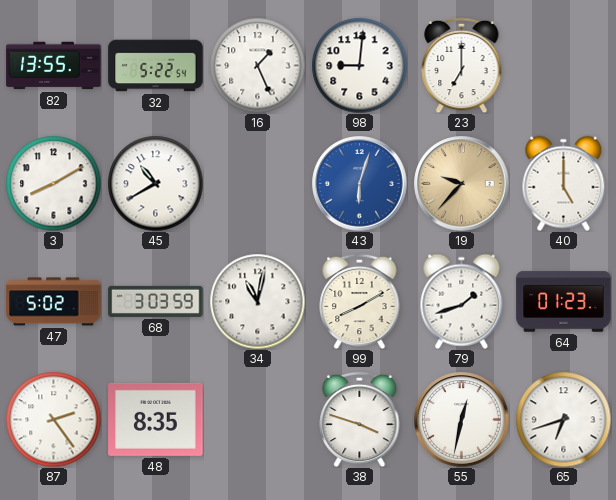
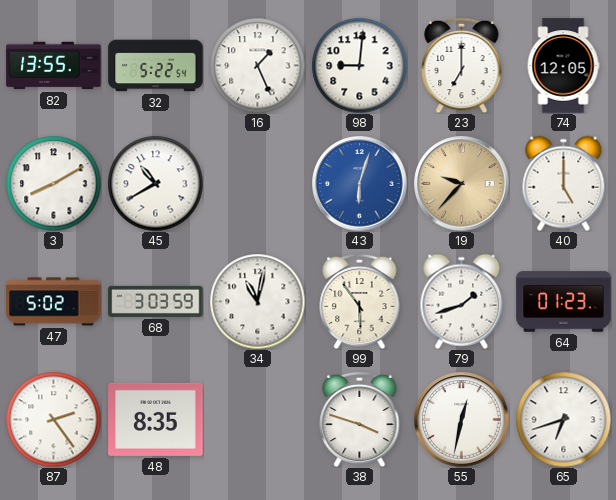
74: none -> 12:05 (563, 66)
99: 8:10 -> 5:54 (360, 301)
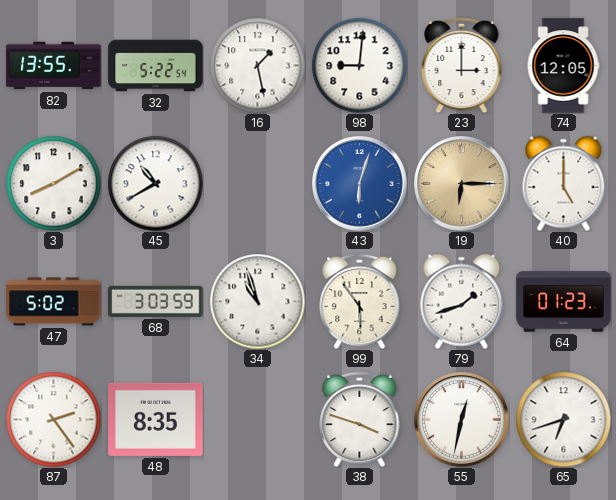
16: 1:26 -> 1:28 (257, 65)
23: 7:00 -> 3:00 (462, 65)
19: 9:37 -> 6:15 (462, 184)
34: 11:02 -> 10:57 (257, 301)
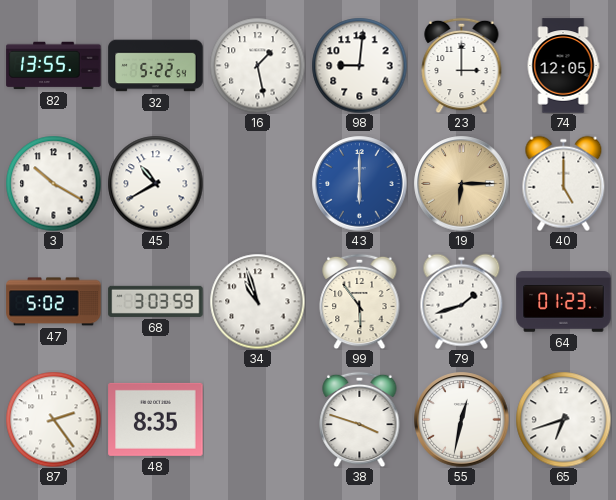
3: 8:10 -> 10:20 (53, 183)
43: 6:03 -> 6:00 (360, 184)
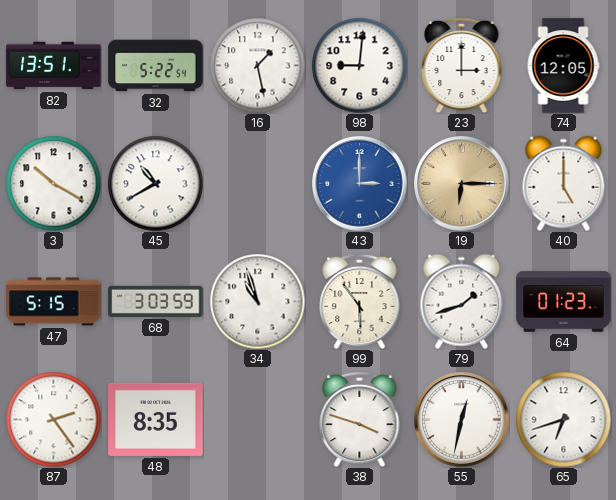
82: 13:55 -> 13:51 (54, 66)
43: 6:00 -> 3:00 (360, 184)
47: 5:02 -> 5:15 (54, 302)
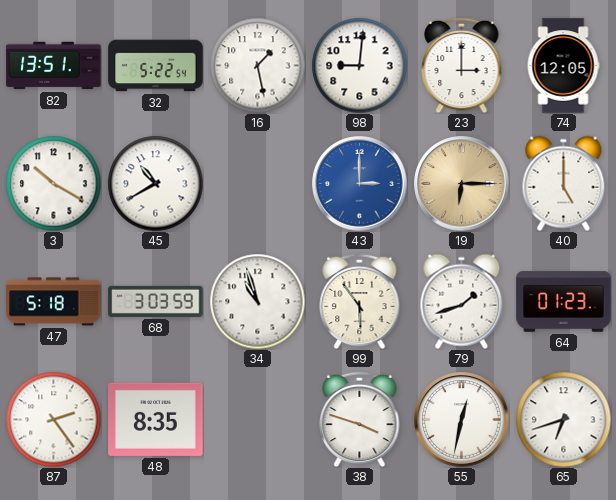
47: 5:15 -> 5:18 (54, 302)
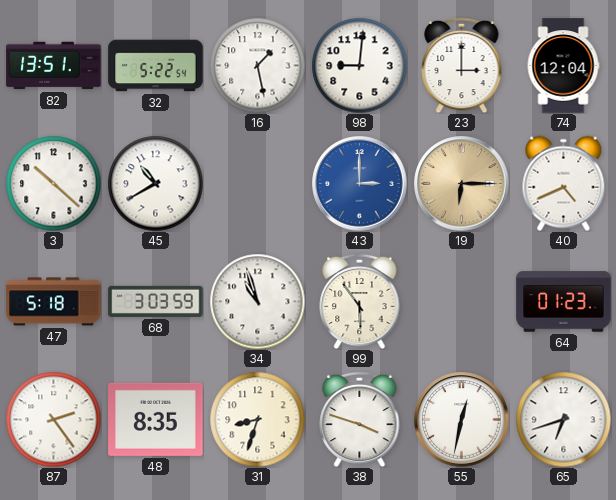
74: 12:05 -> 12:04 (563, 66)
3: 10:20 -> 10:22 (53, 183)
40: 5:00 -> 4:41 (564, 183)
79: 1:42 -> none (462, 301)
31: none -> 8:33 (257, 419)
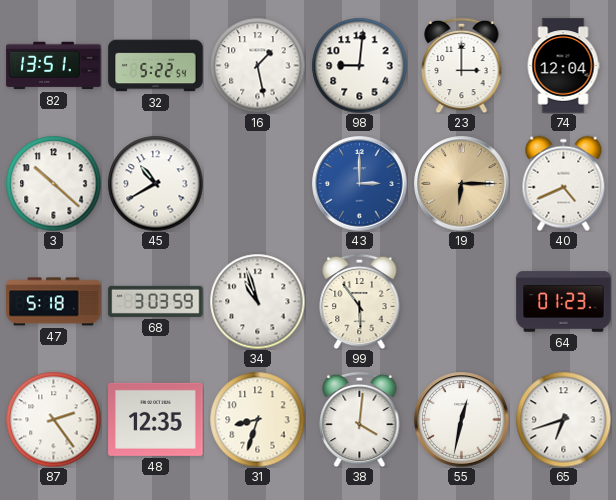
48: 8:35 -> 12:35 (156, 419)
38: 3:48 -> 4:01 (360, 419)
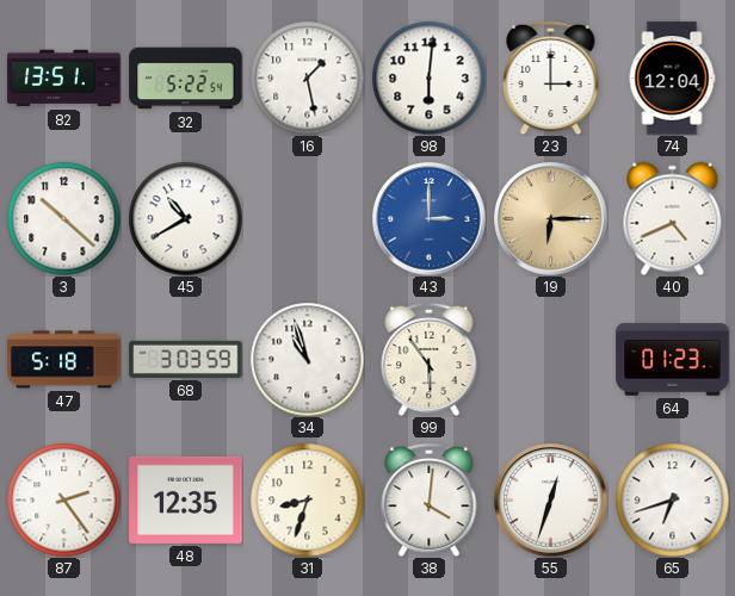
98: 9:01 -> 6:01 (428, 77)
55: 12:32 -> 12:33 (551, 501)
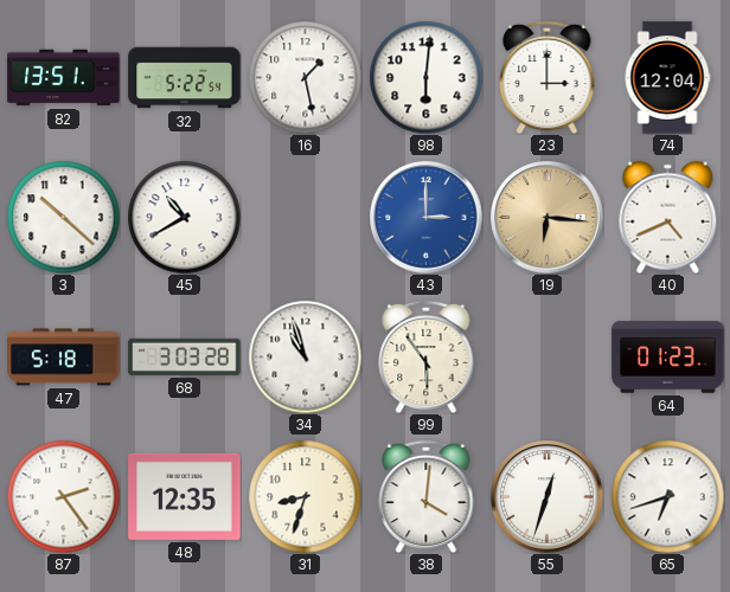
19: 6:15 -> 6:16 (547, 218)
68: 3:03:59 -> 3:03:28 (185, 356)
